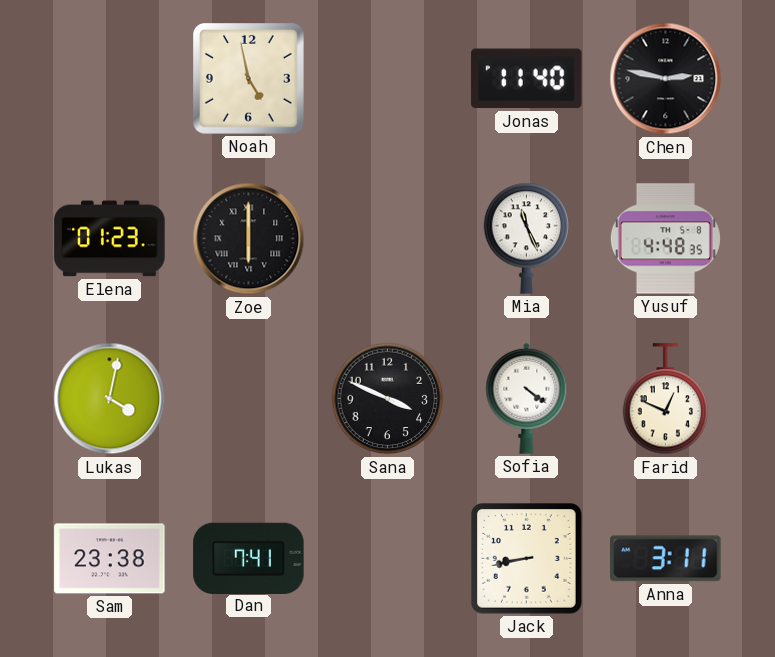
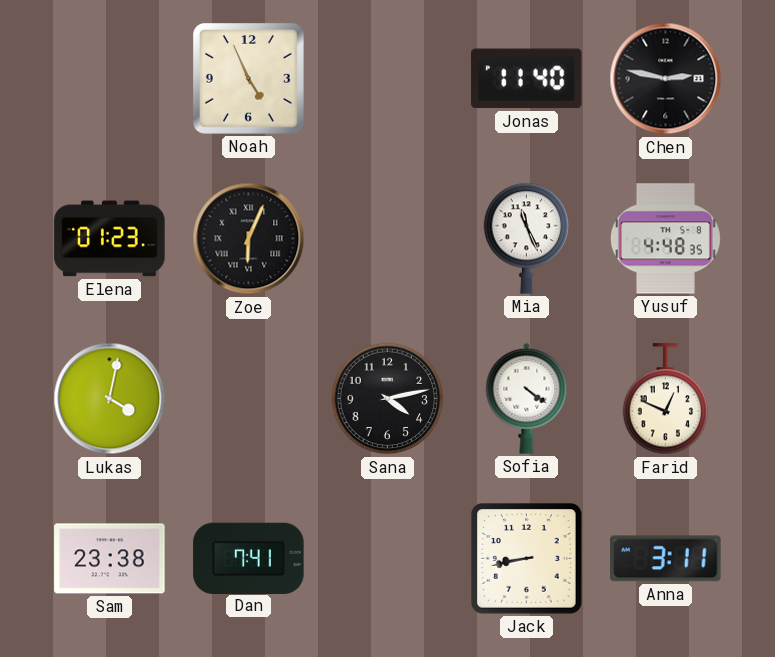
Noah: 4:58 -> 4:56 (249, 79)
Zoe: 6:00 -> 6:04 (249, 239)
Sana: 3:49 -> 4:13 (388, 399)
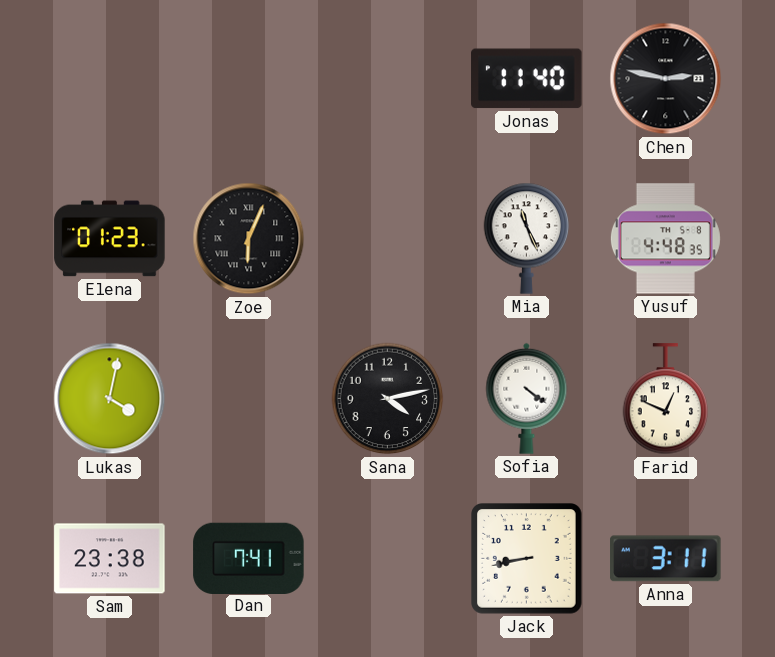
Noah: 4:56 -> none (249, 79)
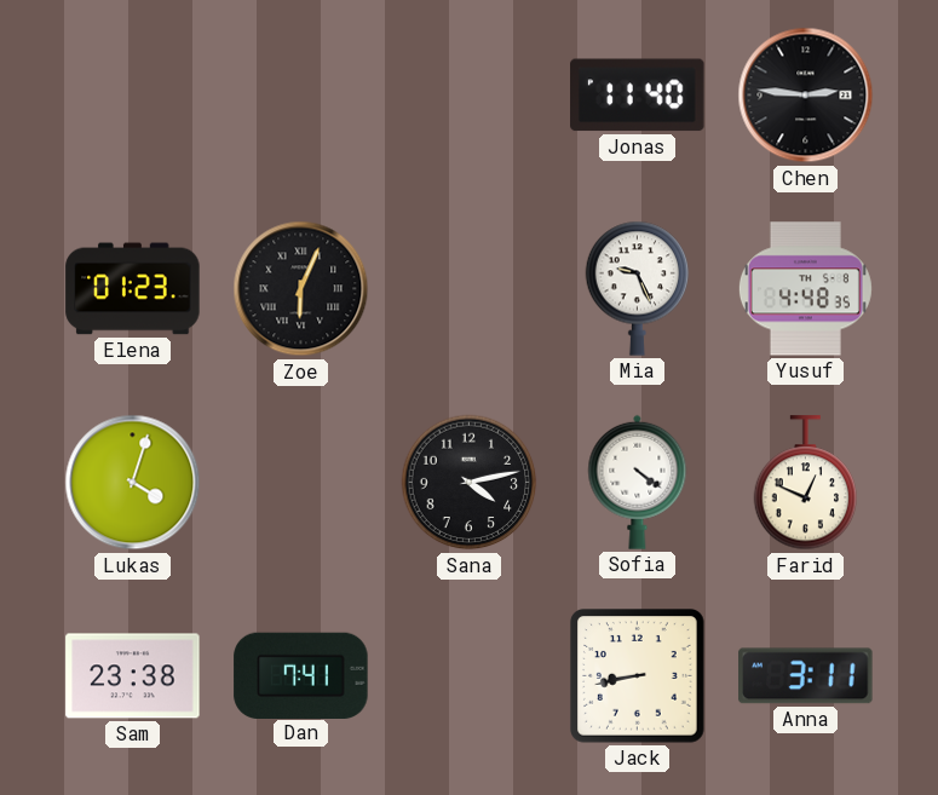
Chen: 2:47 -> 2:46 (806, 96)
Mia: 11:26 -> 9:26 (638, 288)
Lukas: 4:02 -> 4:03 (133, 483)
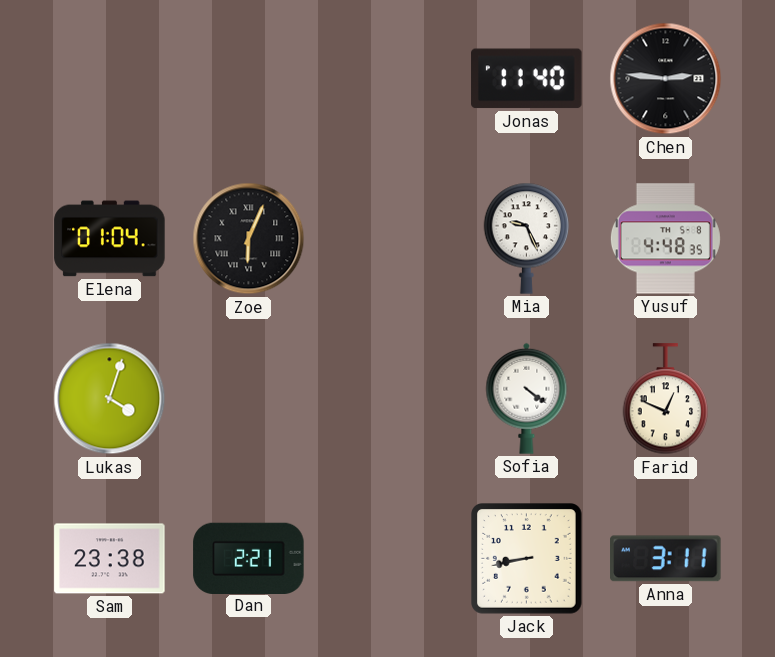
Elena: 01:23 -> 01:04 (110, 239)
Sana: 4:13 -> none (470, 483)
Dan: 7:41 -> 2:21 (249, 558)
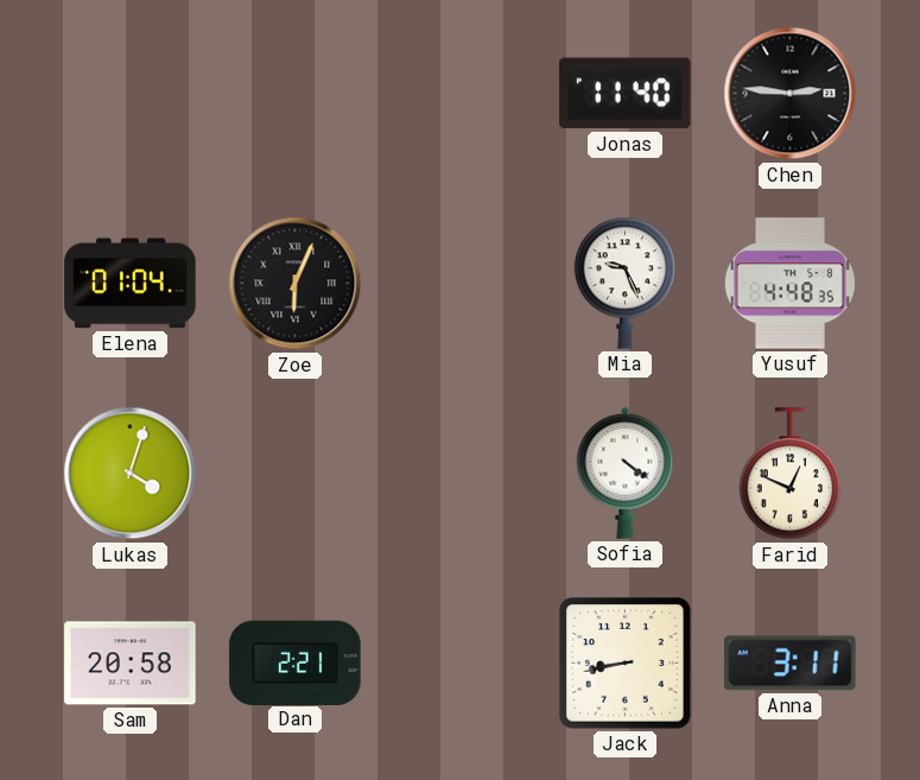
Sam: 23:38 -> 20:58 (131, 664)
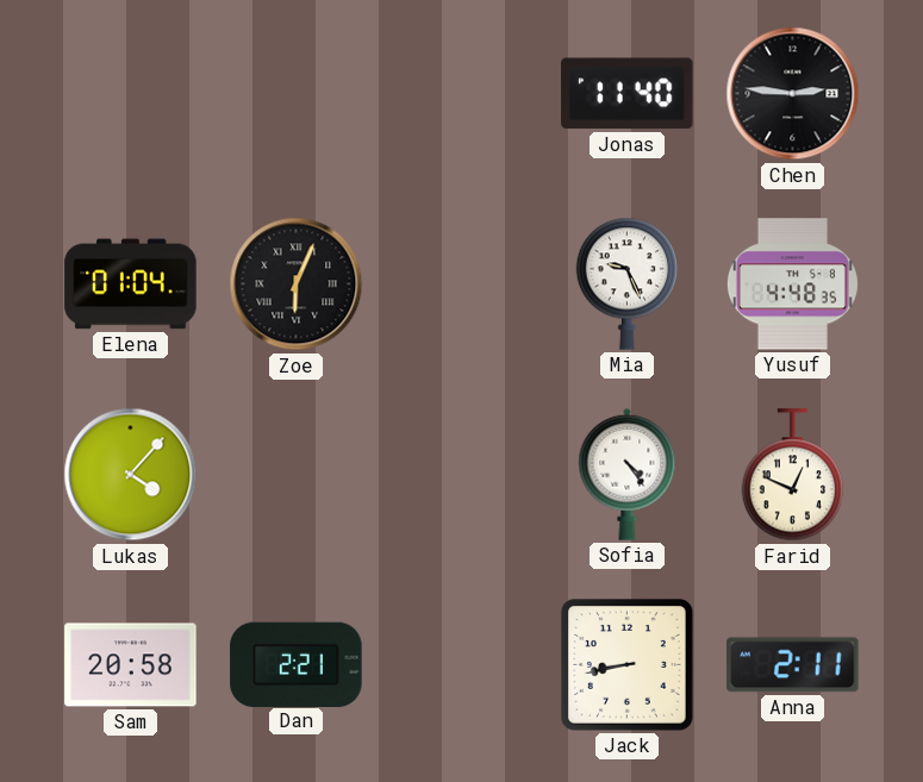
Lukas: 4:03 -> 4:07 (131, 475)
Sofia: 4:21 -> 4:24 (628, 474)
Anna: 3:11 -> 2:11 (793, 665)
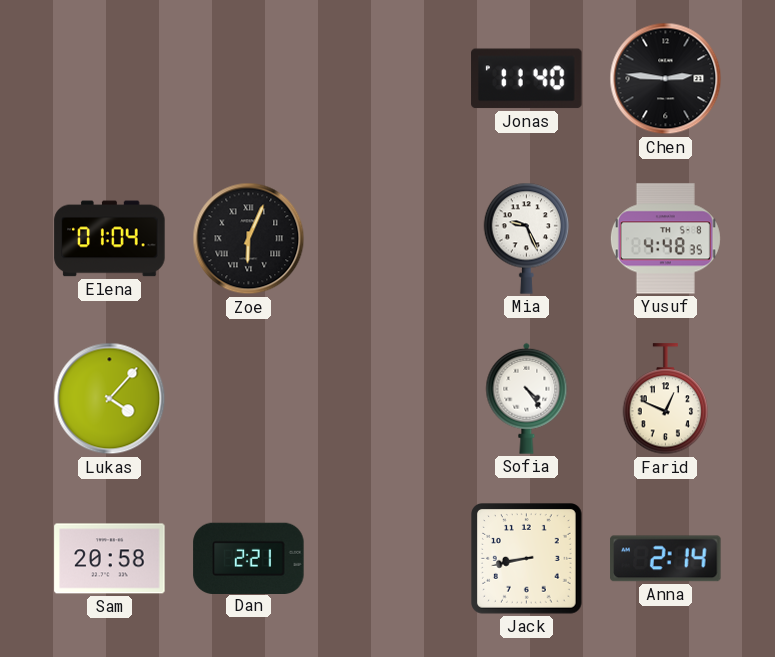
Anna: 2:11 -> 2:14 (666, 559)
